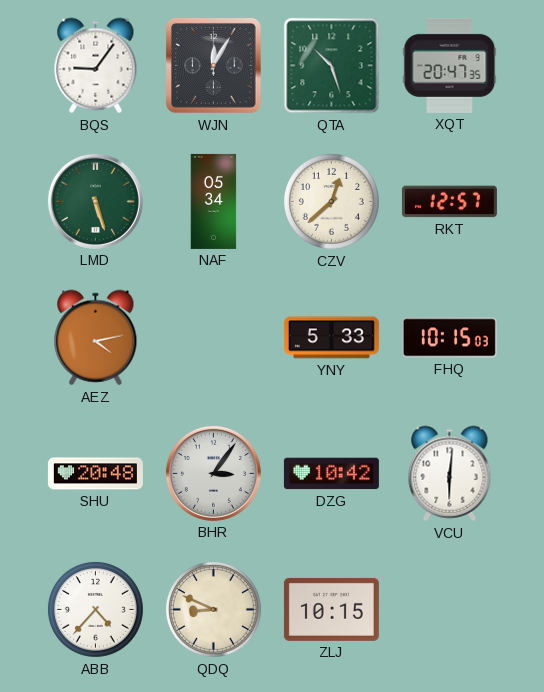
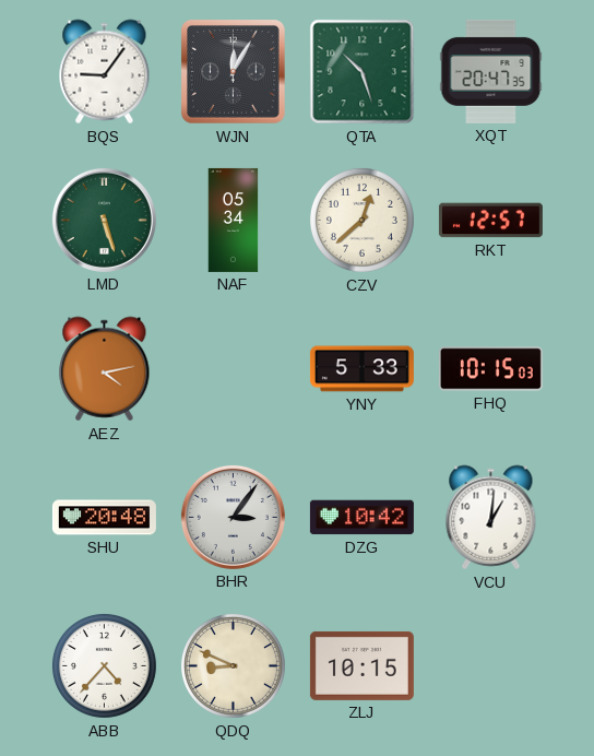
VCU: 6:01 -> 1:01 (491, 518)
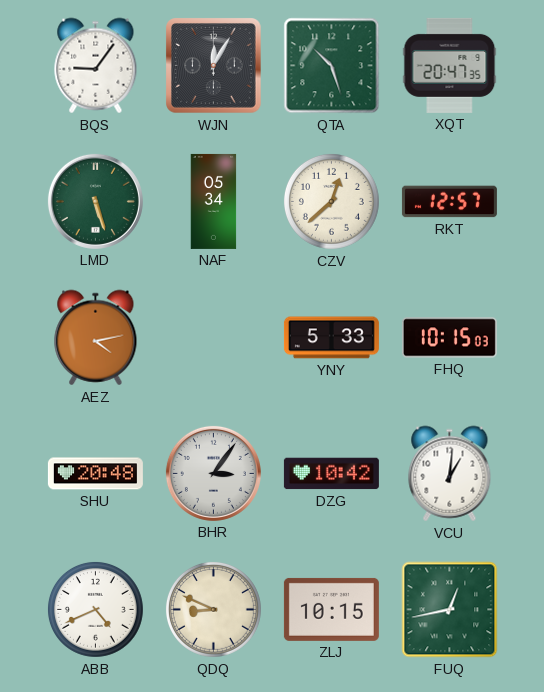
ABB: 4:37 -> 4:41 (95, 609)
FUQ: none -> 12:43 (450, 610)
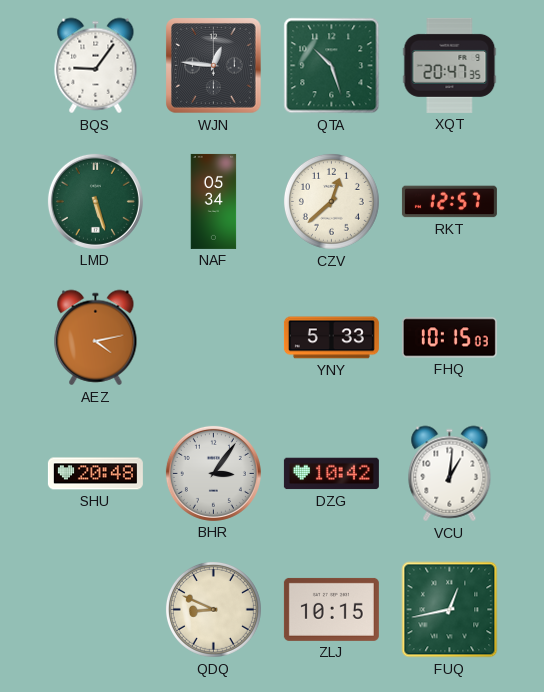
WJN: 12:05 -> 12:46 (214, 66)
ABB: 4:41 -> none (95, 609)
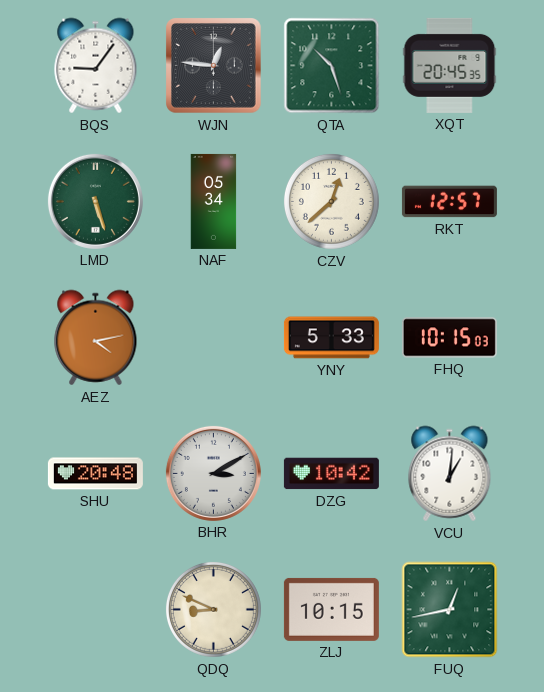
XQT: 20:47 -> 20:45 (450, 65)
BHR: 3:06 -> 3:10 (213, 473)
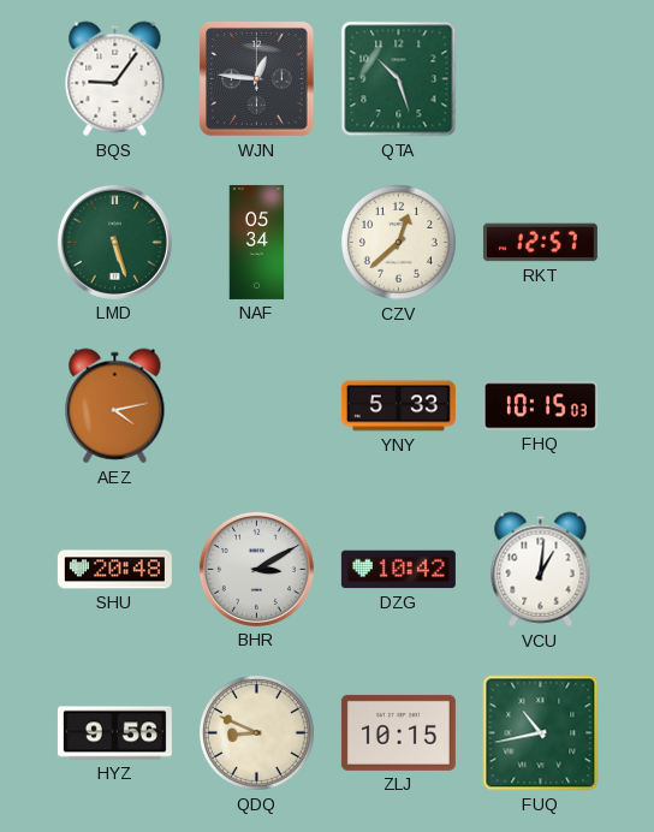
XQT: 20:45 -> none (450, 65)
HYZ: none -> 9:56 (114, 733)
FUQ: 12:43 -> 10:43 (541, 733)
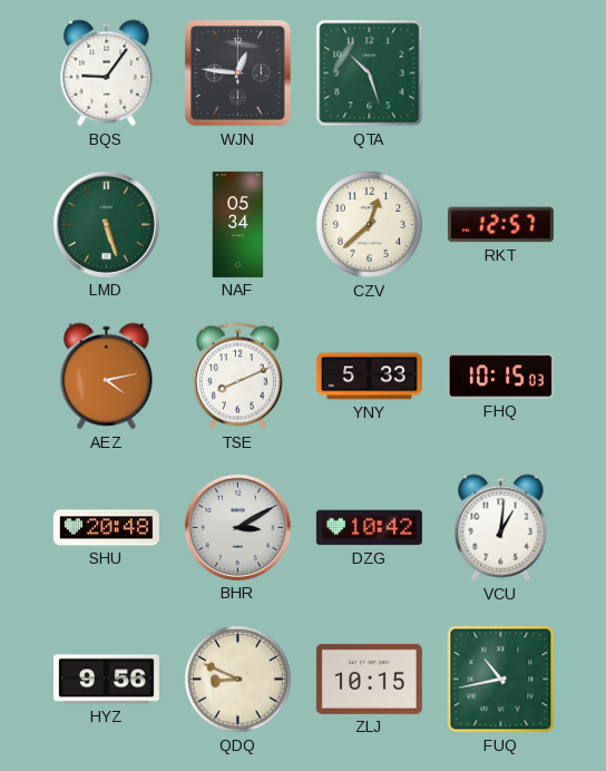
TSE: none -> 8:11 (237, 377)
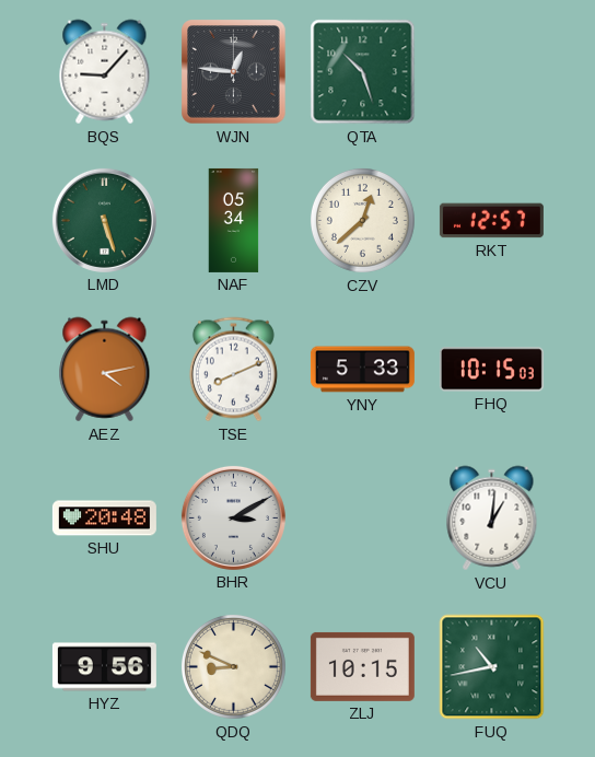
BQS: 9:06 -> 9:07 (105, 72)
DZG: 10:42 -> none (369, 528)
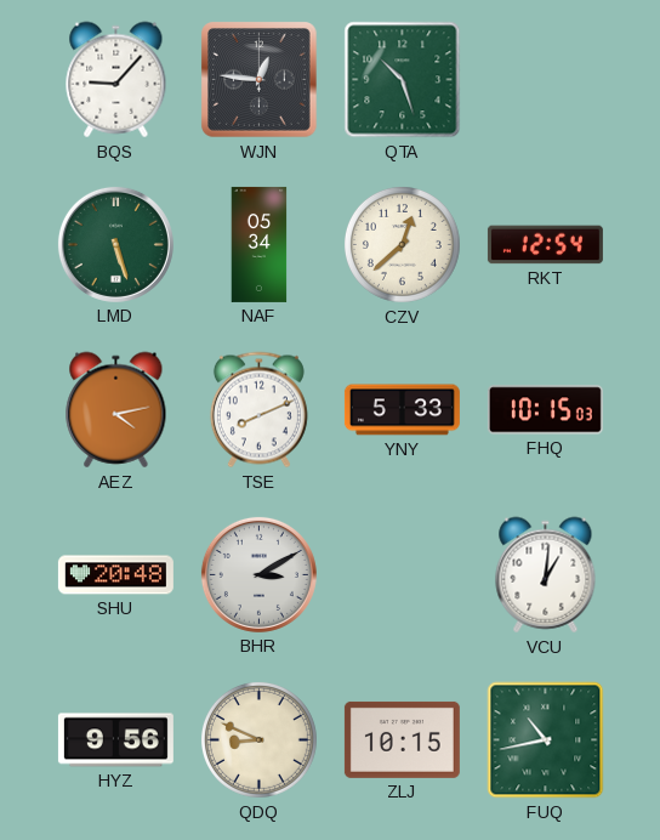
RKT: 12:57 -> 12:54 (545, 245)
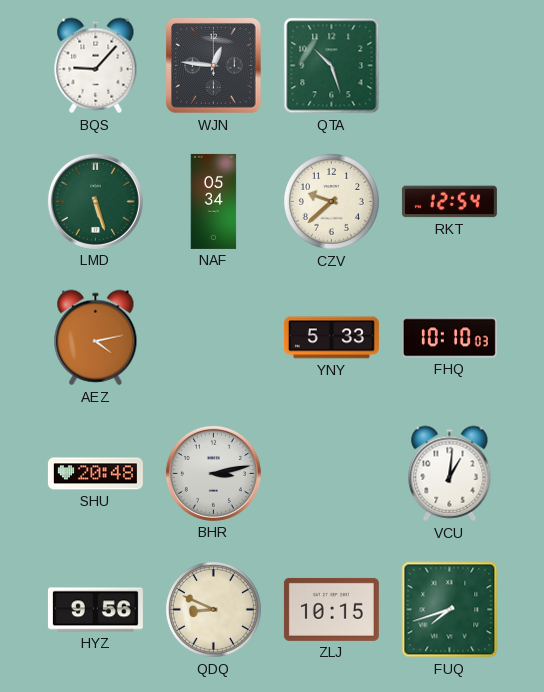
CZV: 12:38 -> 9:38 (331, 201)
TSE: 8:11 -> none (258, 410)
FHQ: 10:15 -> 10:10 (449, 338)
BHR: 3:10 -> 3:13 (213, 473)
FUQ: 10:43 -> 7:42 (450, 610)
